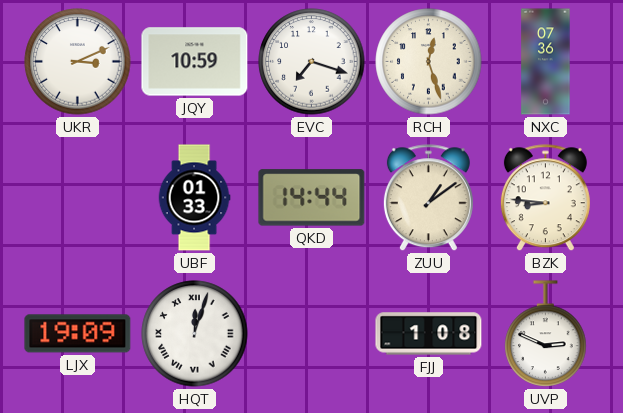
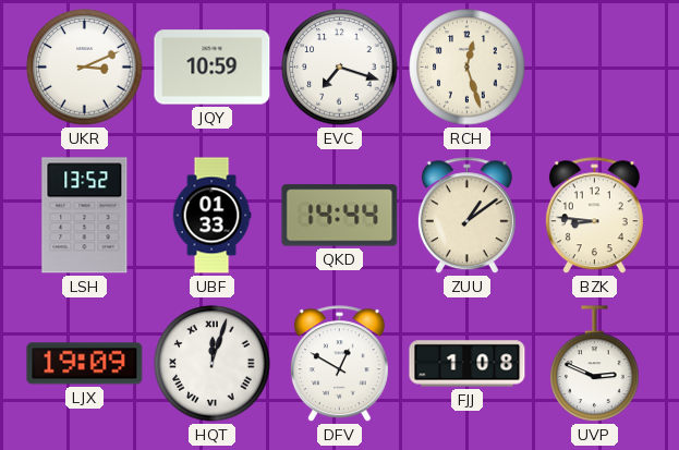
NXC: 07:36 -> none (546, 62)
LSH: none -> 13:52 (85, 216)
DFV: none -> 12:50 (339, 364)
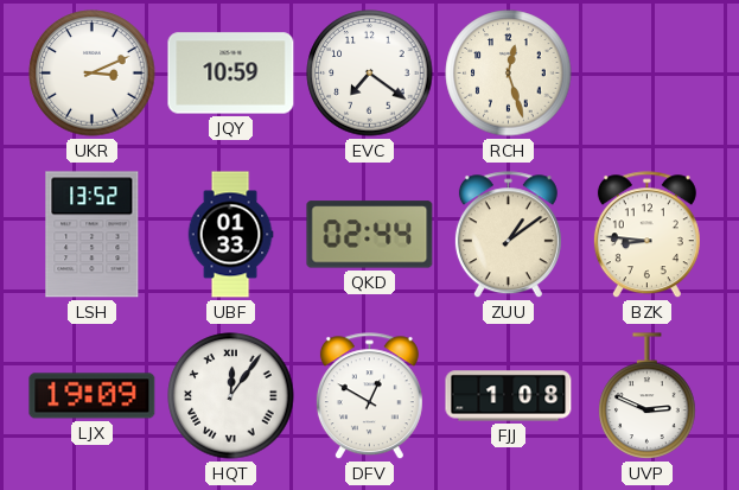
EVC: 7:18 -> 7:21 (370, 74)
QKD: 14:44 -> 02:44 (370, 235)
HQT: 12:03 -> 12:06 (231, 396)
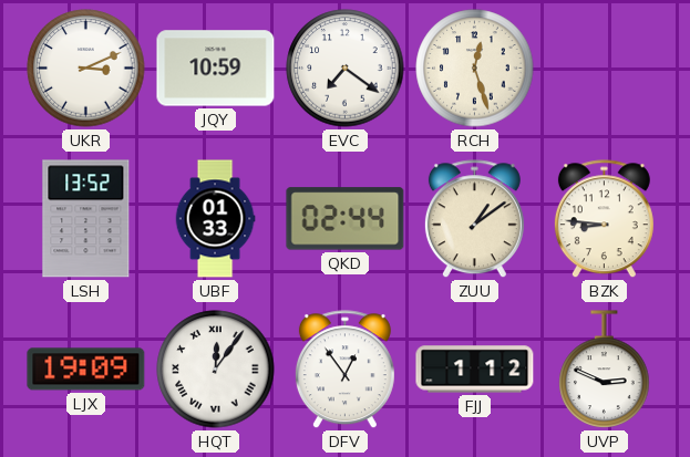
DFV: 12:50 -> 12:54 (344, 370)
FJJ: 1:08 -> 1:12 (475, 370)
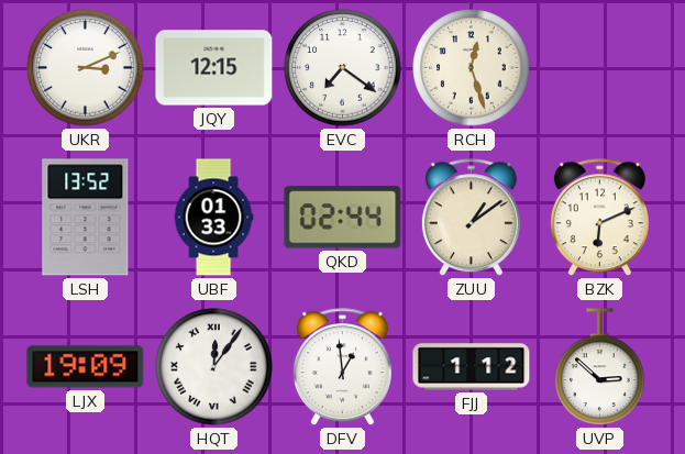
JQY: 10:59 -> 12:15 (214, 68)
BZK: 8:46 -> 6:11 (599, 218)
DFV: 12:54 -> 12:59 (342, 367)
UVP: 2:49 -> 2:52 (600, 367)
